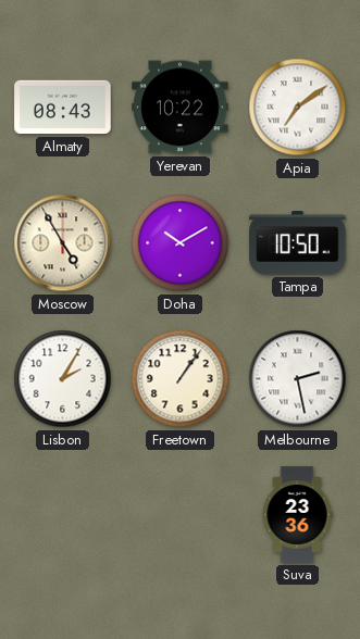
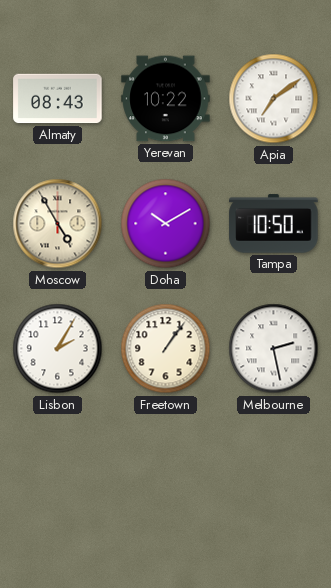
Suva: 23:36 -> none (297, 515)
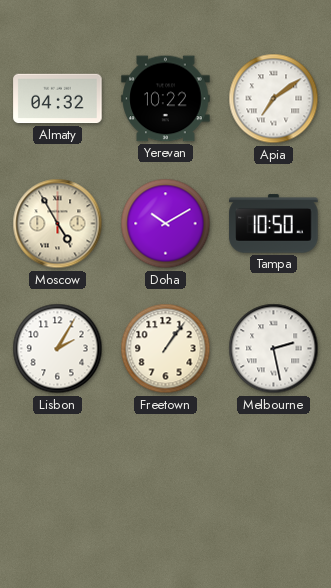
Almaty: 08:43 -> 04:32 (58, 99)
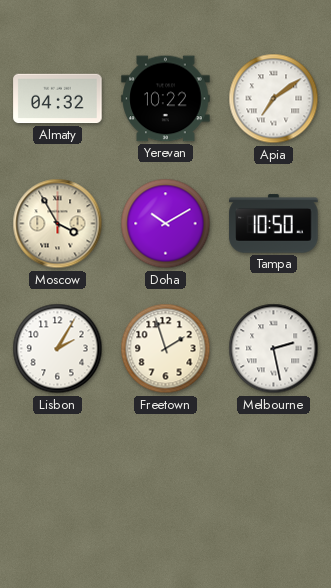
Moscow: 4:55 -> 3:55 (58, 224)
Freetown: 1:06 -> 1:57 (166, 349)
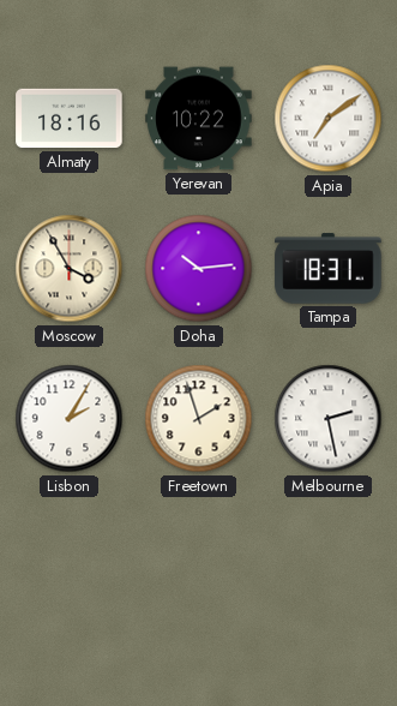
Almaty: 04:32 -> 18:16 (70, 119)
Doha: 10:10 -> 10:14 (199, 269)
Tampa: 10:50 -> 18:31 (329, 269)
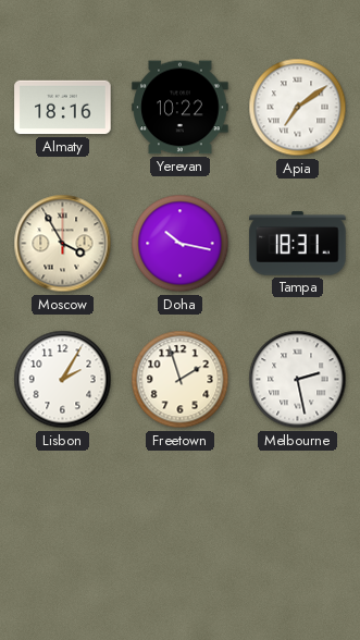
Doha: 10:14 -> 10:17 (181, 244)
